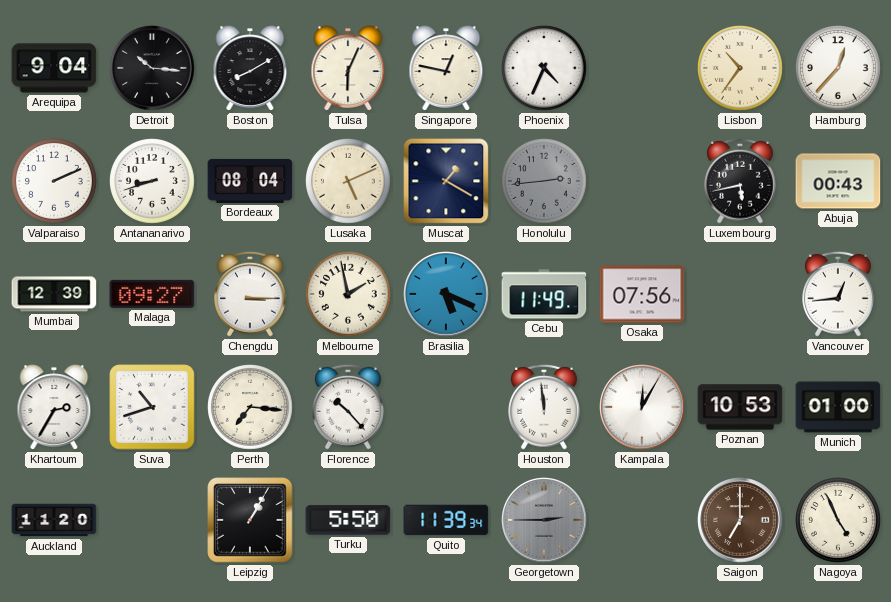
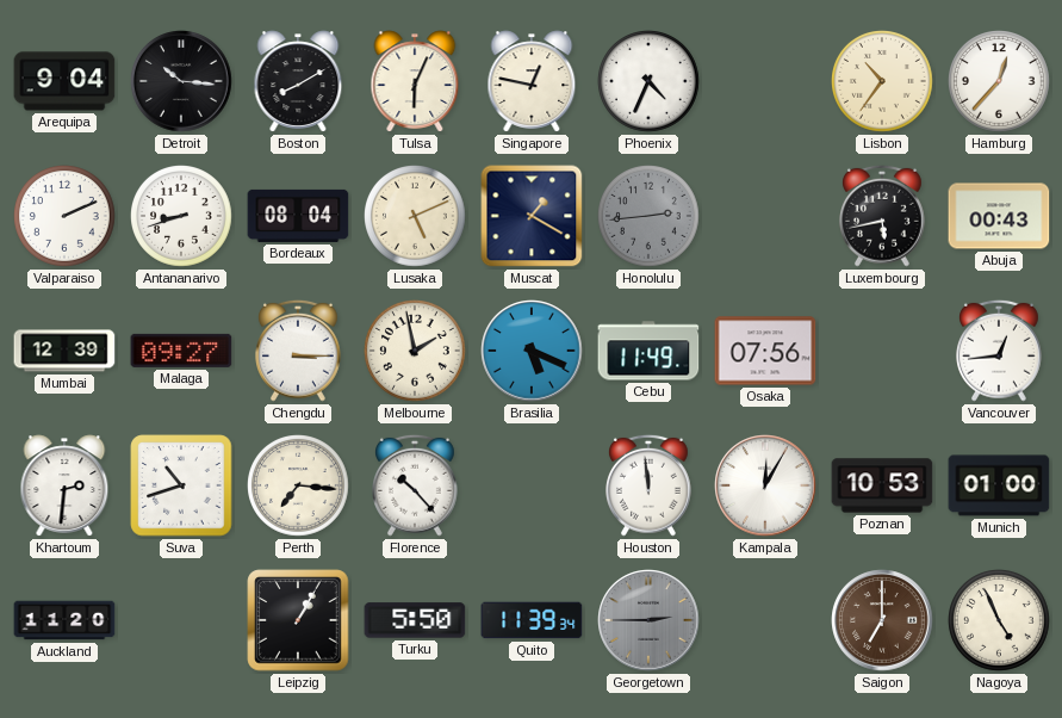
Khartoum: 2:35 -> 2:31 (64, 485)
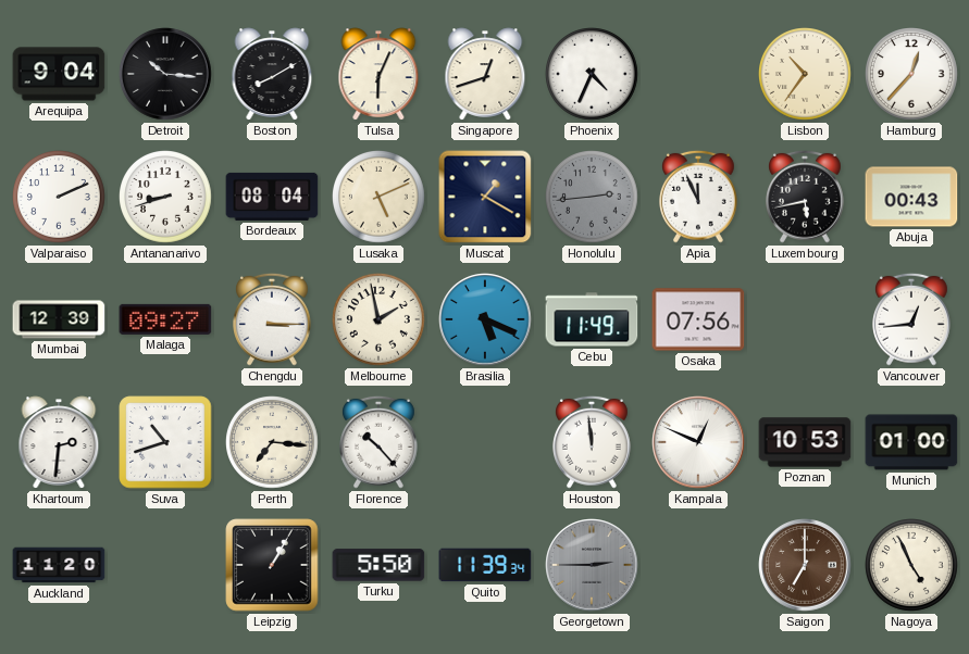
Singapore: 12:47 -> 12:42 (485, 74)
Apia: none -> 11:56 (699, 197)
Kampala: 12:05 -> 12:49 (698, 442)
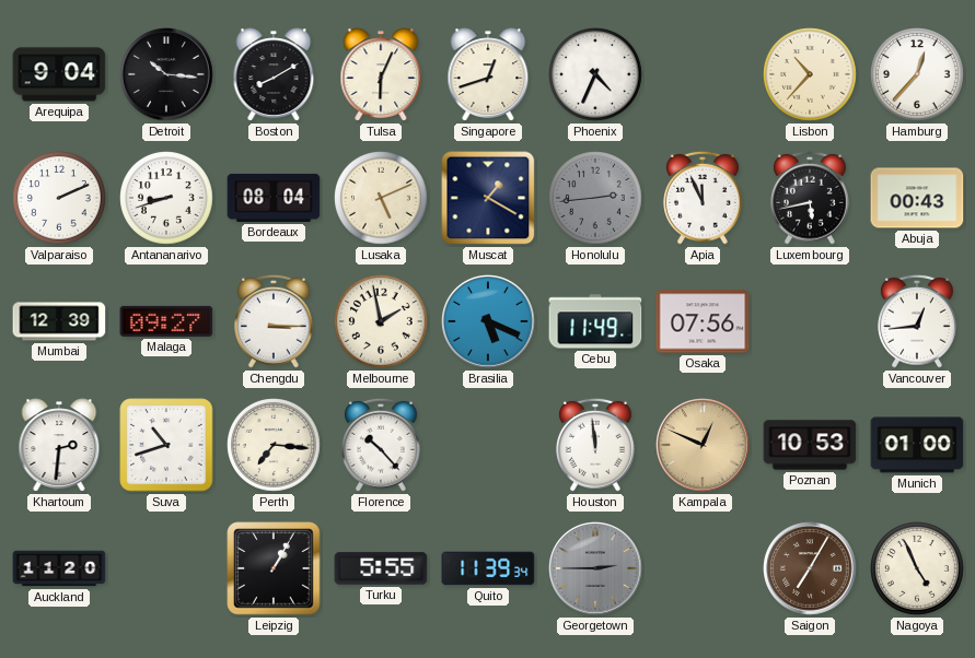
Lisbon: 10:36 -> 10:37 (811, 75)
Kampala dial: white -> champagne (703, 445)
Turku: 5:50 -> 5:55 (381, 568)
Saigon: 7:00 -> 7:05 (810, 568)
